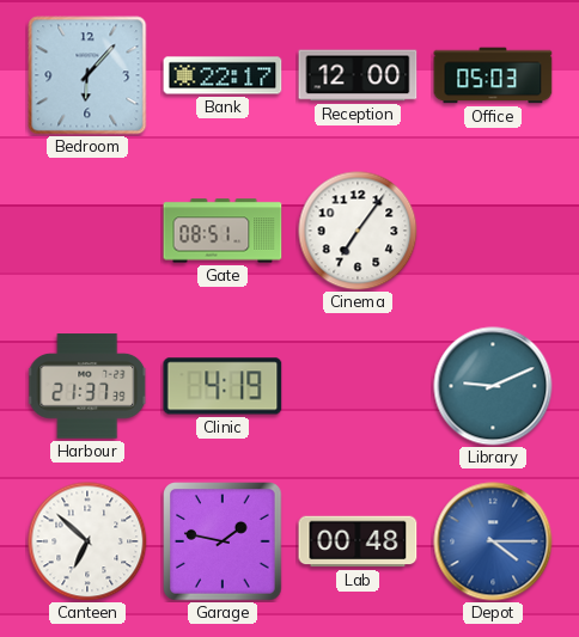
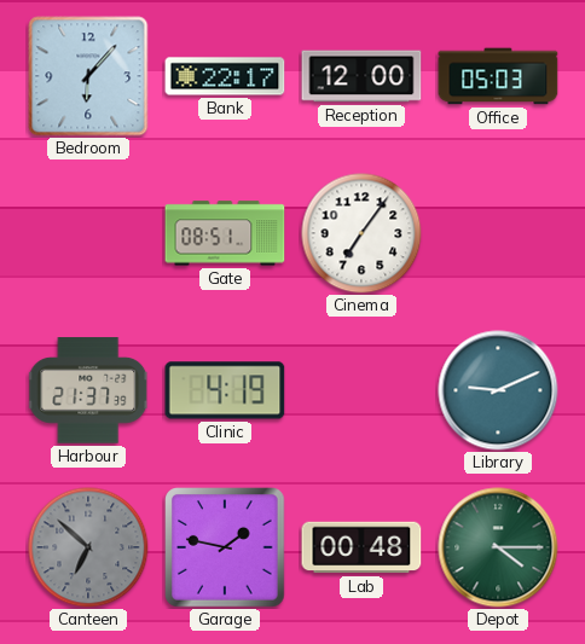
Canteen dial: white -> grey (88, 547)
Depot dial: blue -> green (498, 547)
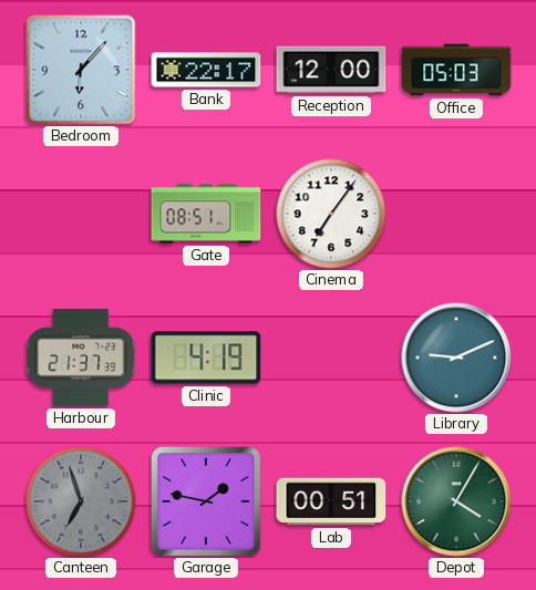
Canteen: 6:52 -> 6:57 (81, 501)
Lab: 00:48 -> 00:51 (331, 501)
Depot: 4:15 -> 4:05 (456, 501)
